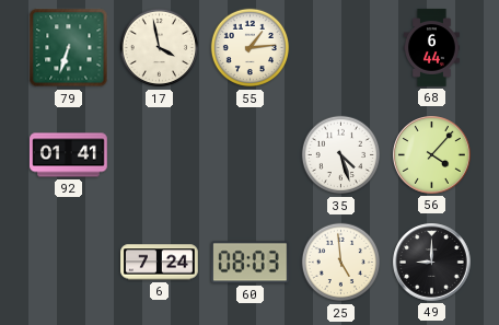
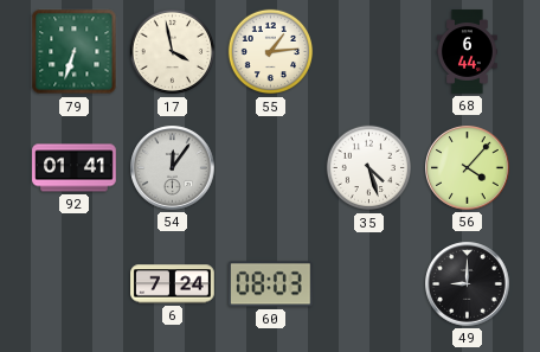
54: none -> 12:06 (173, 168)
25: 4:59 -> none (341, 263)
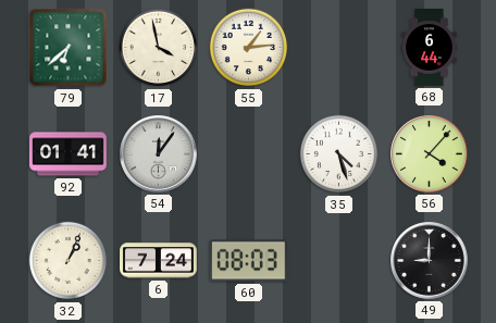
79: 6:33 -> 6:38 (69, 48)
32: none -> 1:04 (69, 261)
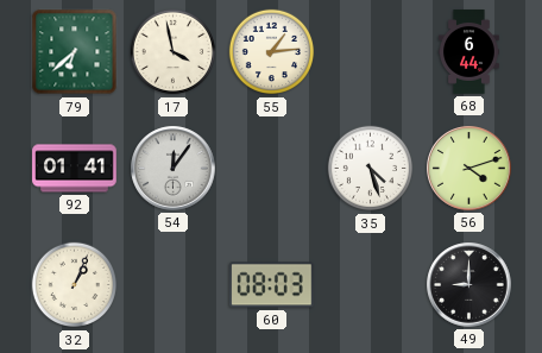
56: 4:07 -> 4:12 (469, 169)
6: 7:24 -> none (159, 261)
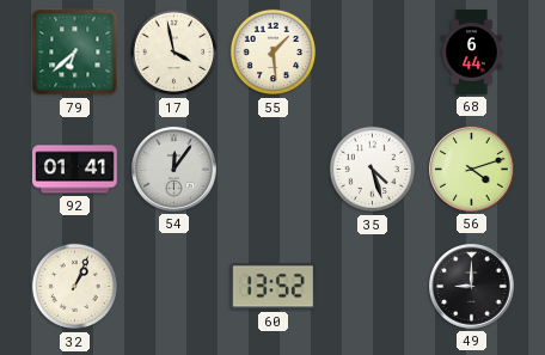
55: 1:14 -> 1:29 (274, 53)
60: 08:03 -> 13:52 (274, 287)
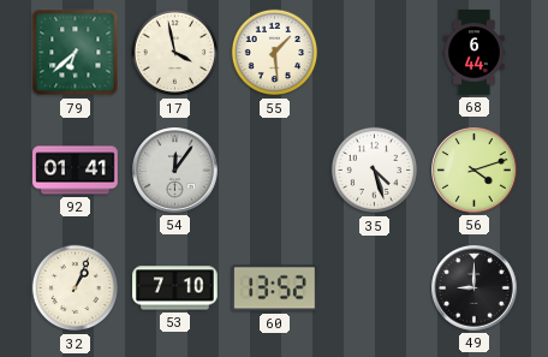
53: none -> 7:10 (175, 288)
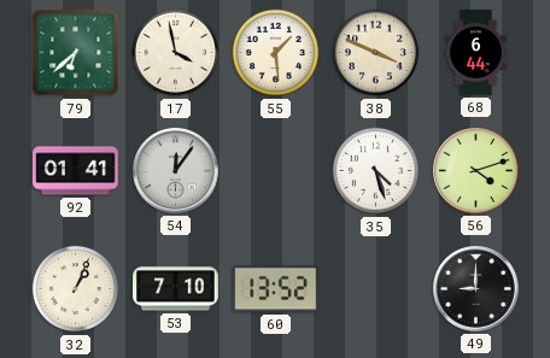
38: none -> 3:49 (376, 53)
